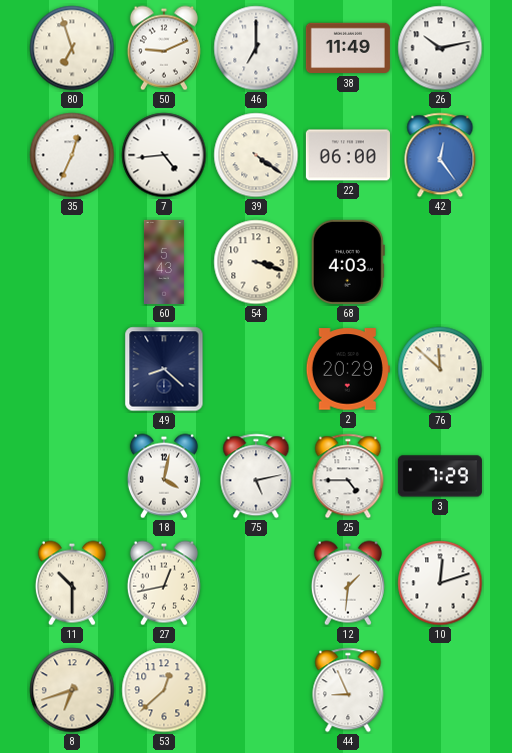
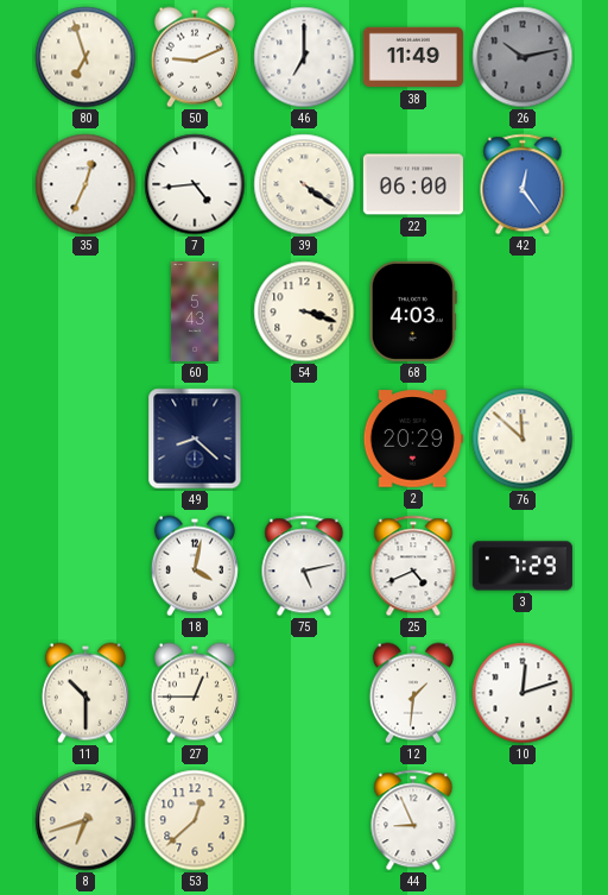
26 dial: white -> grey (522, 57)
25: 4:45 -> 4:41 (413, 566)
27: 12:43 -> 12:45 (195, 693)
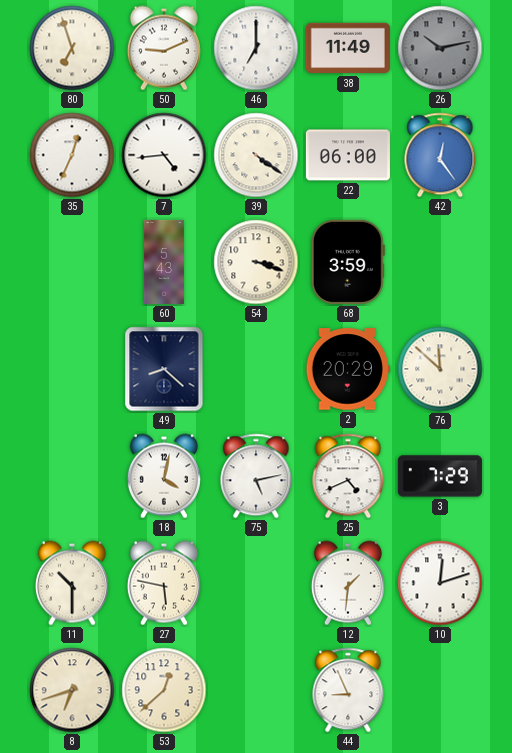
68: 4:03 -> 3:59 (348, 262)
27: 12:45 -> 5:47 (164, 583)
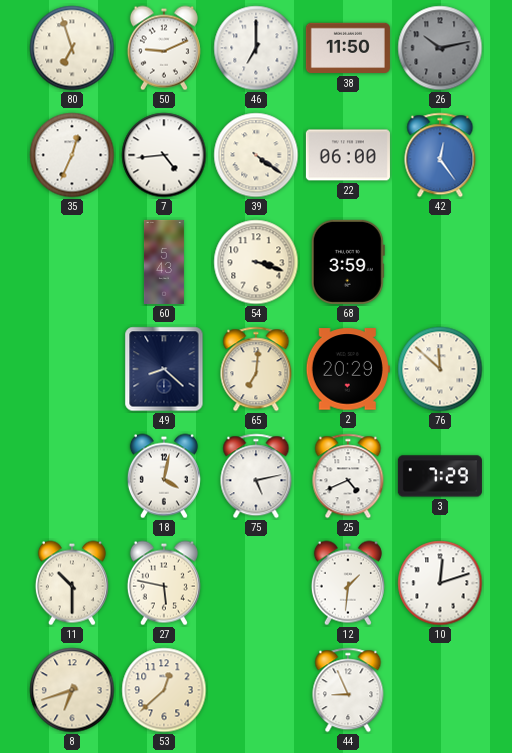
38: 11:49 -> 11:50 (348, 48)
65: none -> 7:01 (256, 369)
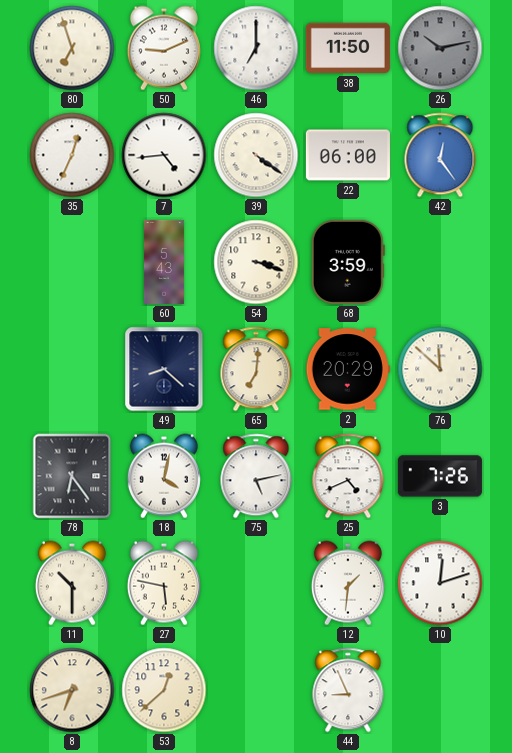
78: none -> 6:24 (72, 476)
3: 7:29 -> 7:26 (440, 476)
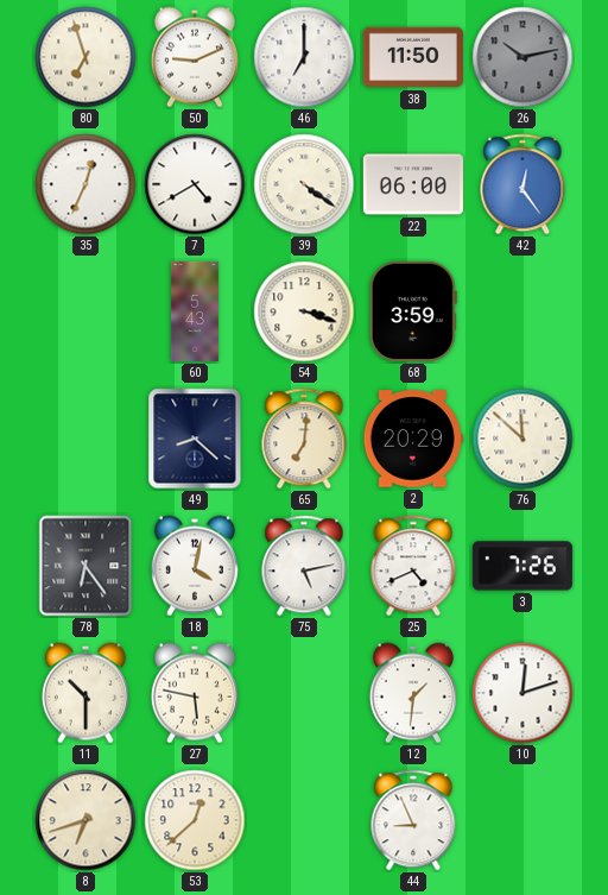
7: 4:44 -> 4:40 (195, 184)
